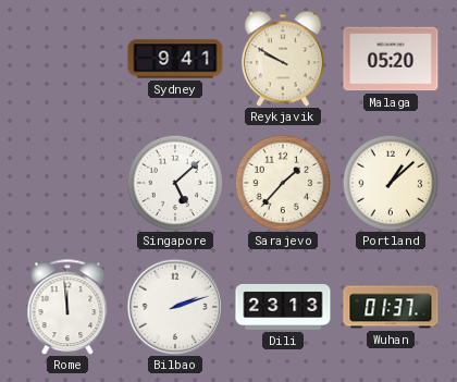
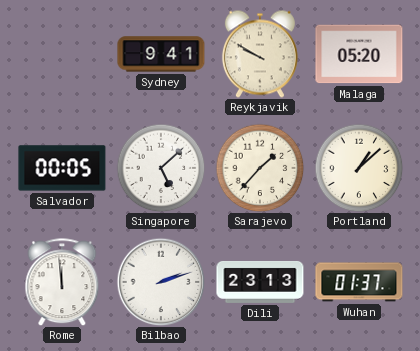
Salvador: none -> 00:05 (62, 168)
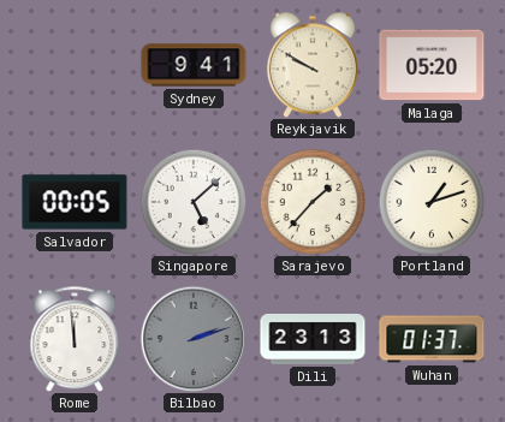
Portland: 1:08 -> 1:12 (432, 202)
Bilbao dial: white -> grey (194, 339)
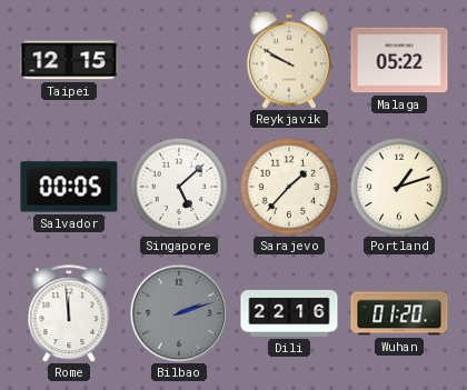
Taipei: none -> 12:15 (69, 60)
Sydney: 9:41 -> none (194, 65)
Malaga: 05:20 -> 05:22 (399, 60)
Dili: 23:13 -> 22:16 (289, 313)
Wuhan: 01:37 -> 01:20 (399, 313)
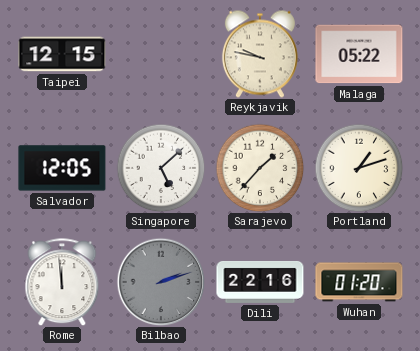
Reykjavik: 9:50 -> 9:47 (260, 54)
Salvador: 00:05 -> 12:05 (62, 168)
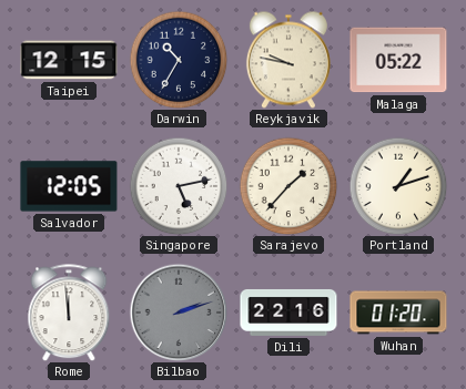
Darwin: none -> 10:35 (179, 60)
Singapore: 5:08 -> 5:13 (179, 186)
